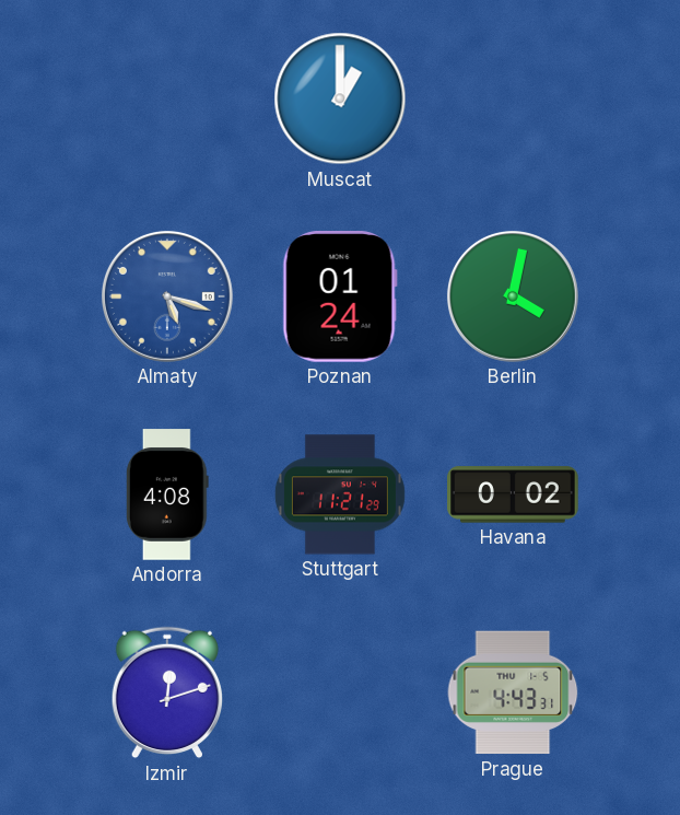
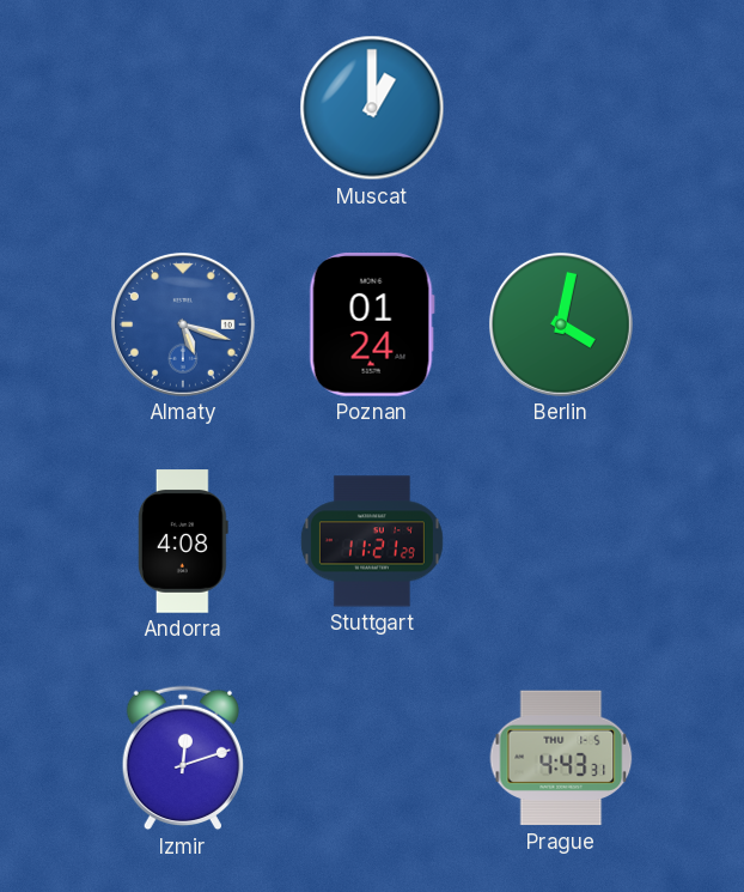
Havana: 0:02 -> none (513, 494)
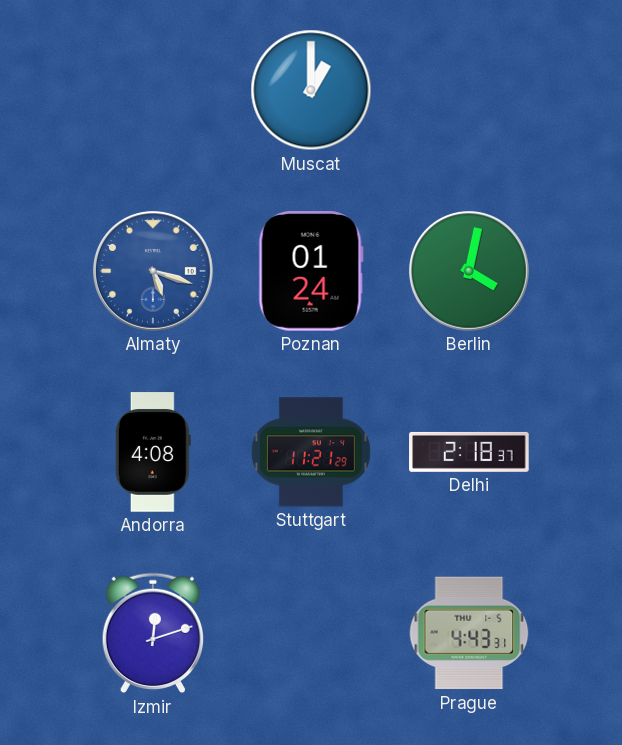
Delhi: none -> 2:18 (469, 452)
